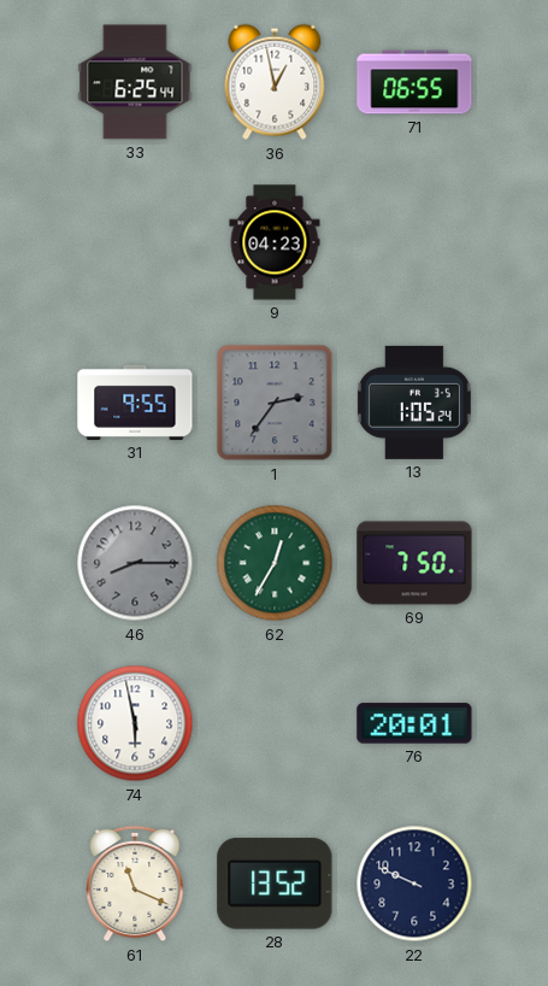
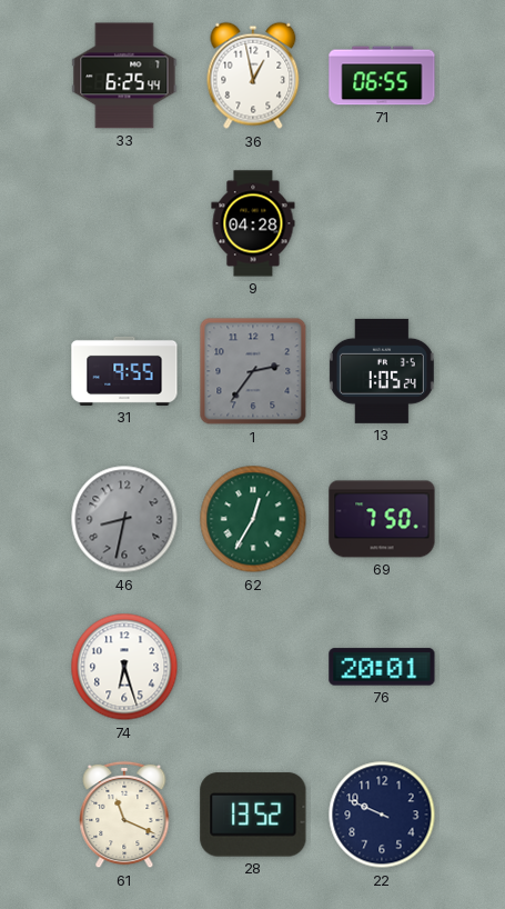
9: 04:23 -> 04:28 (253, 223)
46: 8:15 -> 8:32 (124, 519)
74: 5:58 -> 6:27 (124, 667)
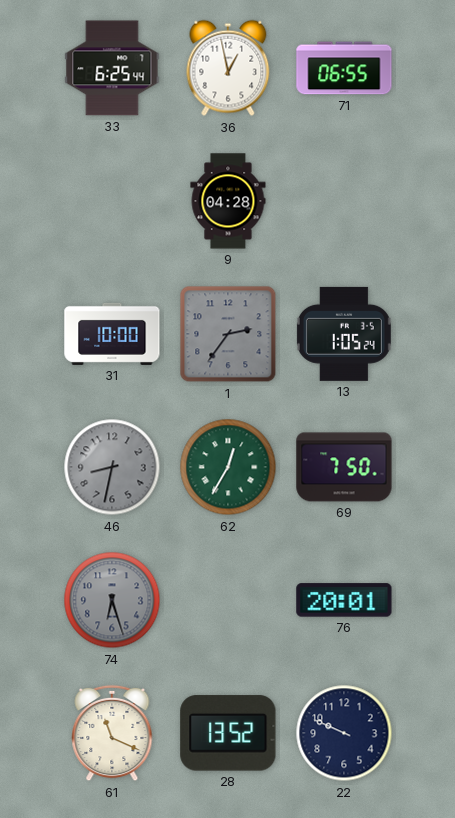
31: 9:55 -> 10:00 (112, 334)
74 dial: white -> grey (112, 600)
